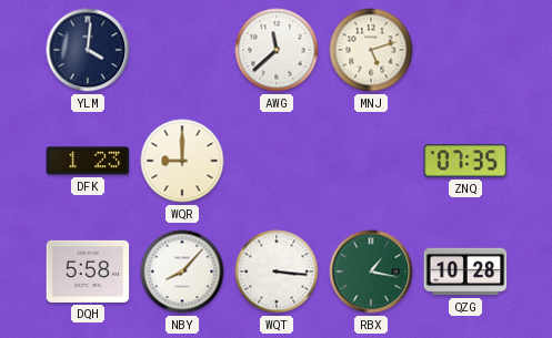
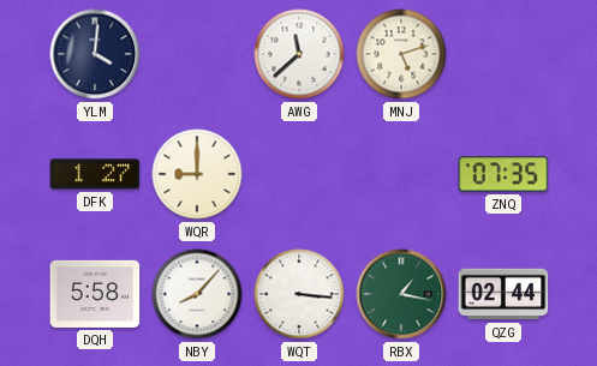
DFK: 1:23 -> 1:27 (95, 174)
QZG: 10:28 -> 02:44 (503, 294)
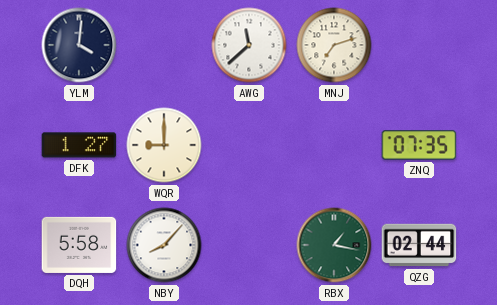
MNJ: 5:12 -> 7:12 (334, 45)
WQT: 3:16 -> none (299, 294)
